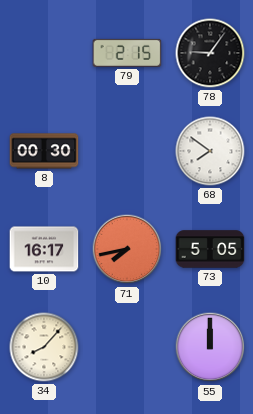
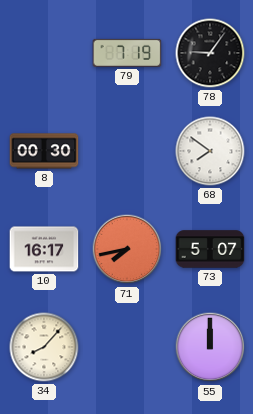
79: 2:15 -> 7:19 (127, 53)
73: 5:05 -> 5:07 (210, 249)
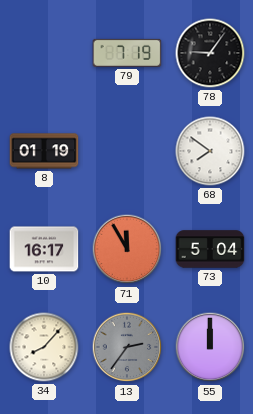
8: 00:30 -> 01:19 (44, 151)
71: 7:43 -> 11:55 (127, 249)
73: 5:07 -> 5:04 (210, 249)
13: none -> 2:36 (127, 347)
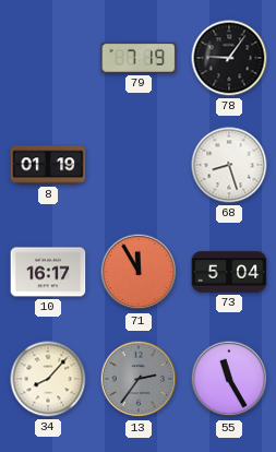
68: 7:51 -> 8:27 (229, 165)
55: 12:00 -> 11:25 (229, 379)
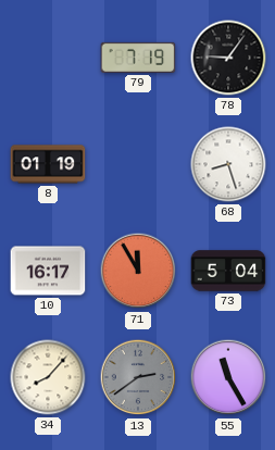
13: 2:36 -> 2:39 (138, 377)
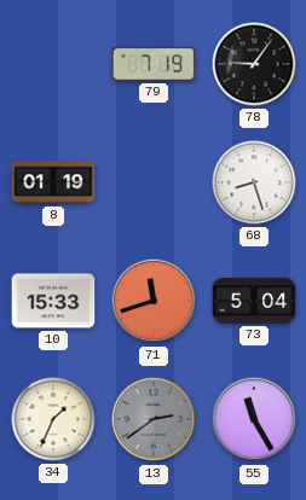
10: 16:17 -> 15:33 (53, 301)
71: 11:55 -> 11:42 (154, 301)
34: 8:07 -> 1:34 (53, 419)
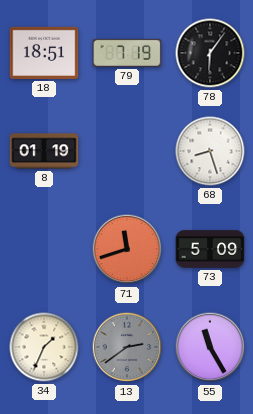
18: none -> 18:51 (44, 53)
78: 9:06 -> 6:06 (210, 53)
10: 15:33 -> none (53, 301)
73: 5:04 -> 5:09 (210, 249)
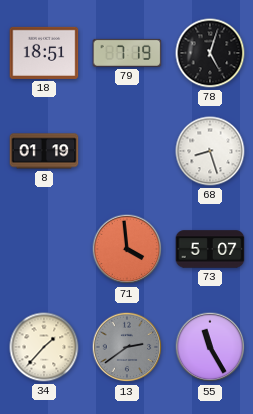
78: 6:06 -> 5:03 (210, 53)
71: 11:42 -> 3:59 (127, 249)
73: 5:09 -> 5:07 (210, 249)
34: 1:34 -> 1:37 (44, 347)
